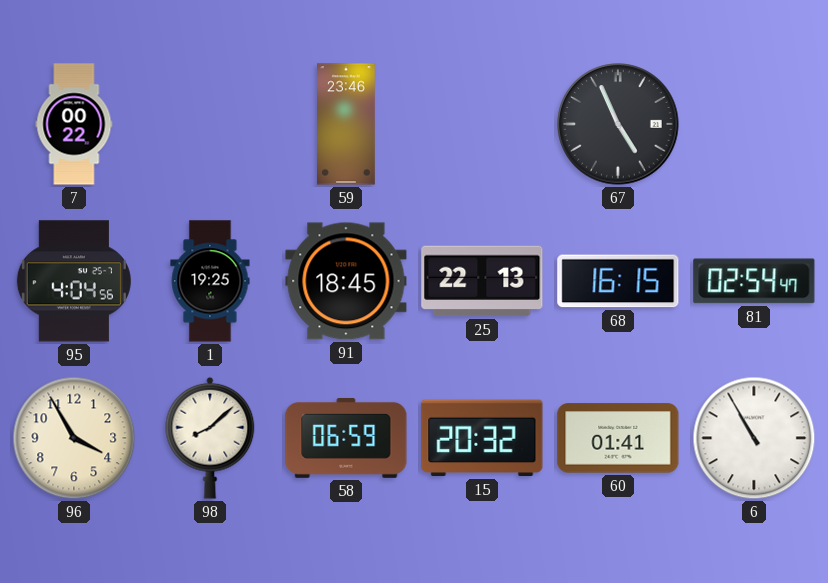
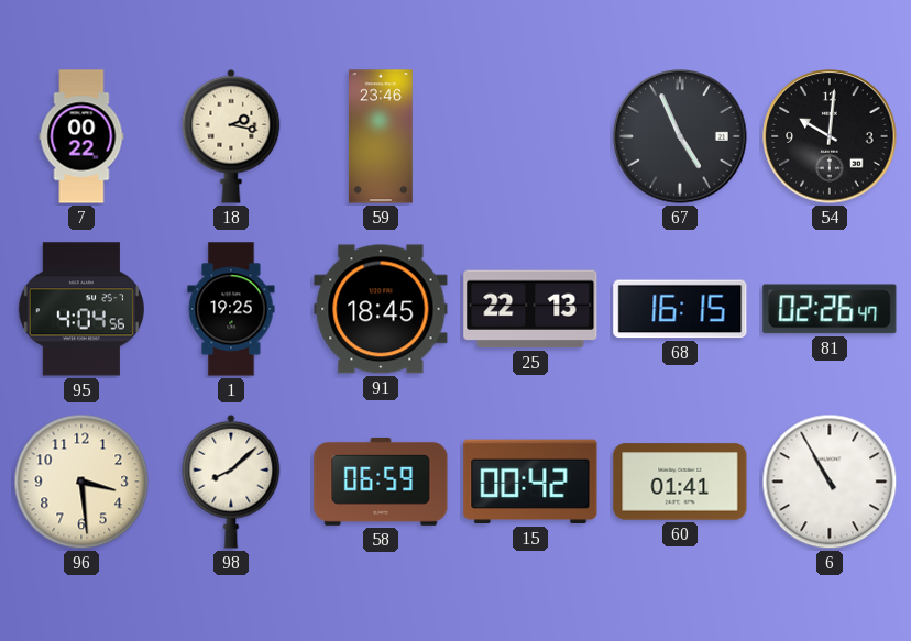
18: none -> 2:17 (231, 136)
54: none -> 10:01 (830, 136)
81: 02:54 -> 02:26 (830, 309)
96: 3:55 -> 3:29 (81, 482)
15: 20:32 -> 00:42 (530, 482)
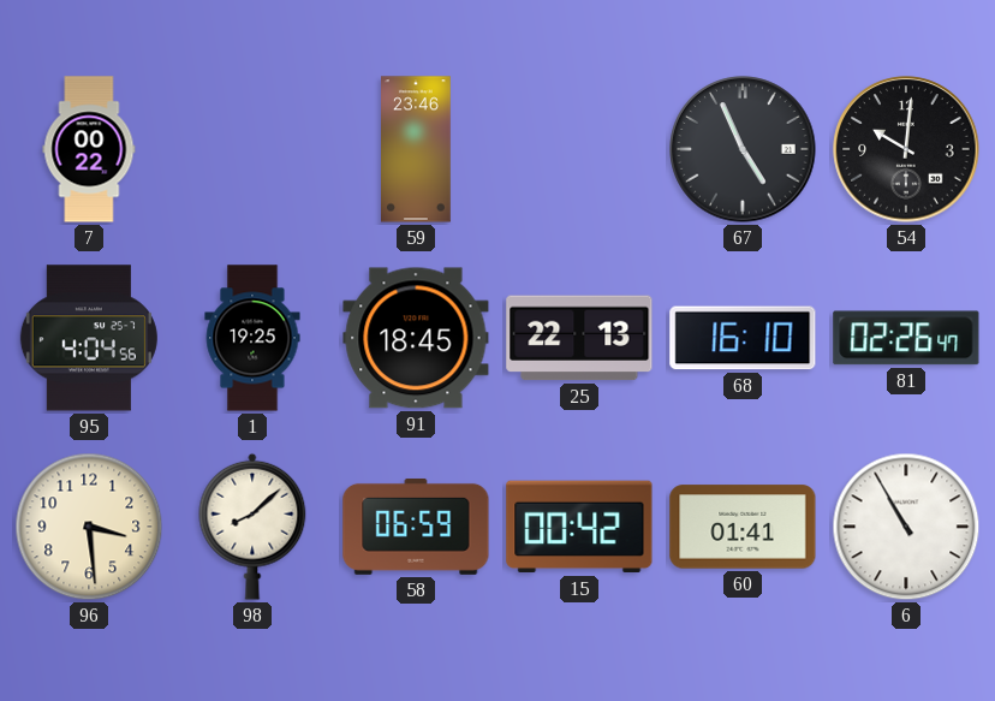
18: 2:17 -> none (231, 136)
68: 16:15 -> 16:10 (743, 338)
